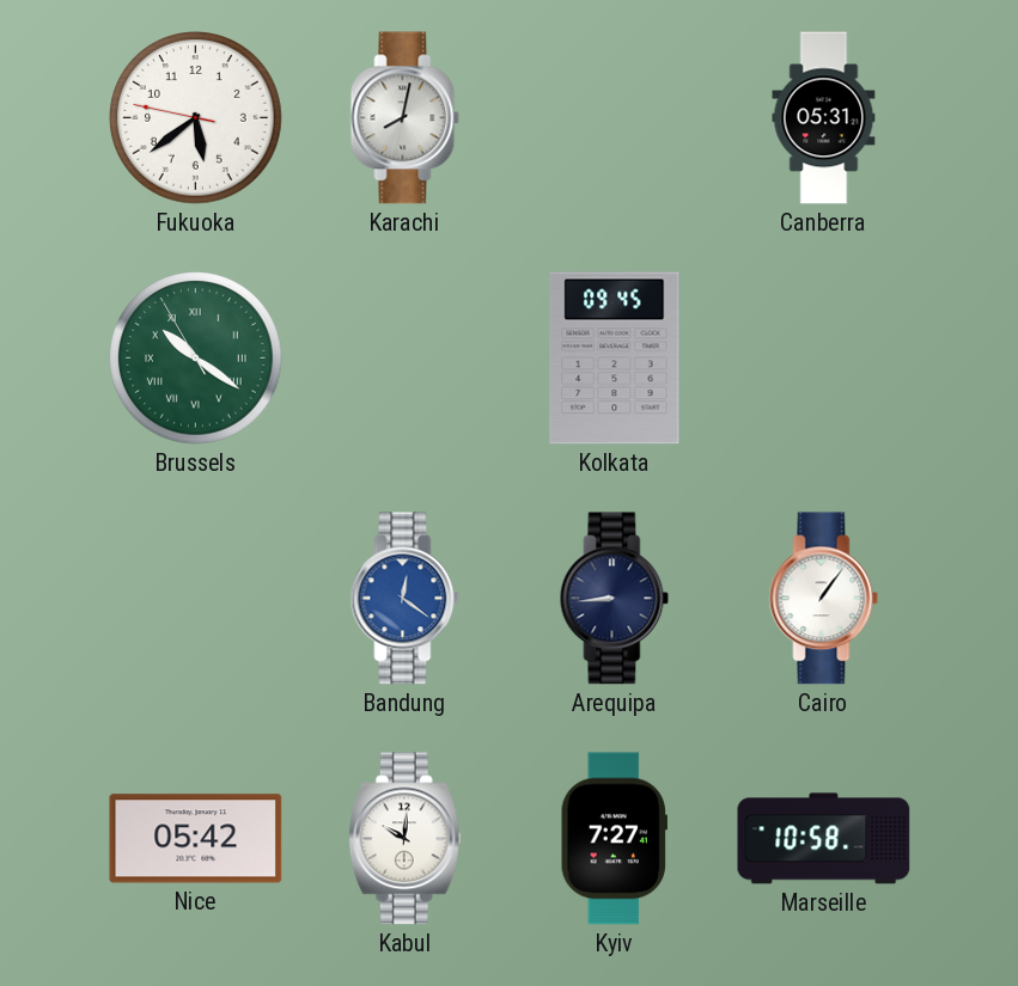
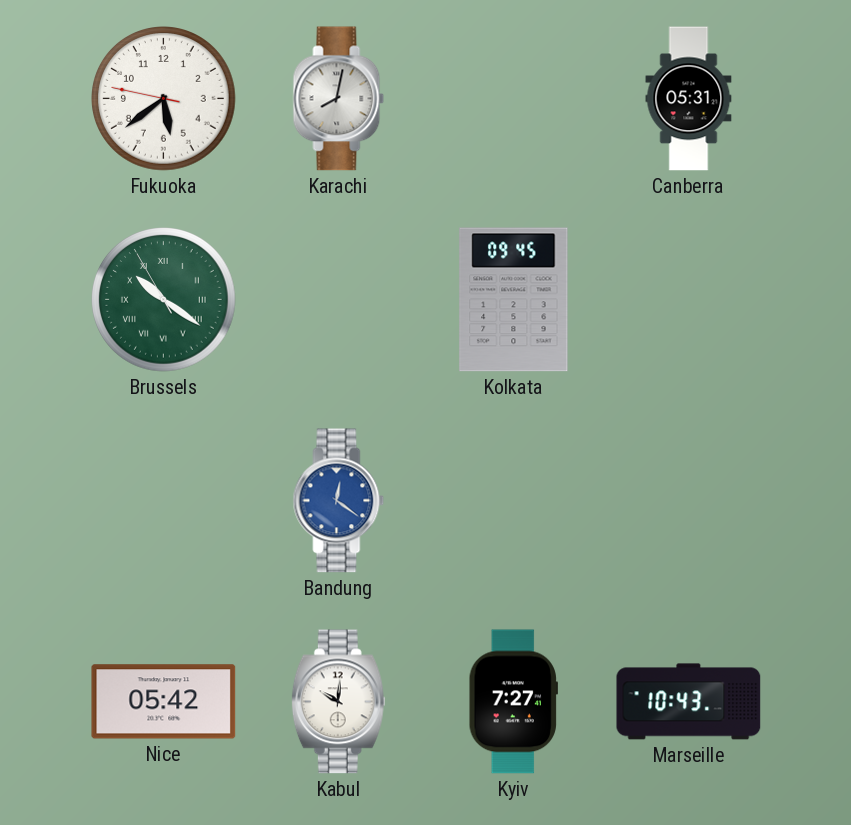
Arequipa: 8:44 -> none (615, 599)
Cairo: 1:06 -> none (824, 599)
Marseille: 10:58 -> 10:43 (689, 702)
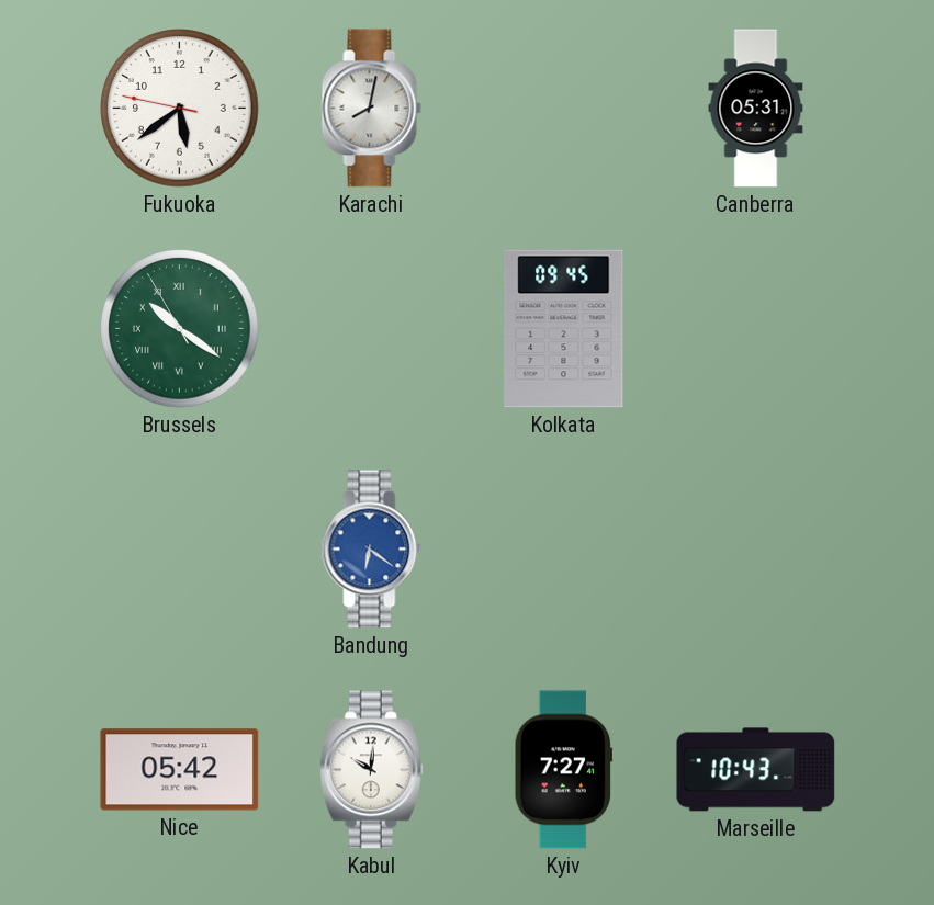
Bandung: 12:21 -> 6:21 (372, 550)
